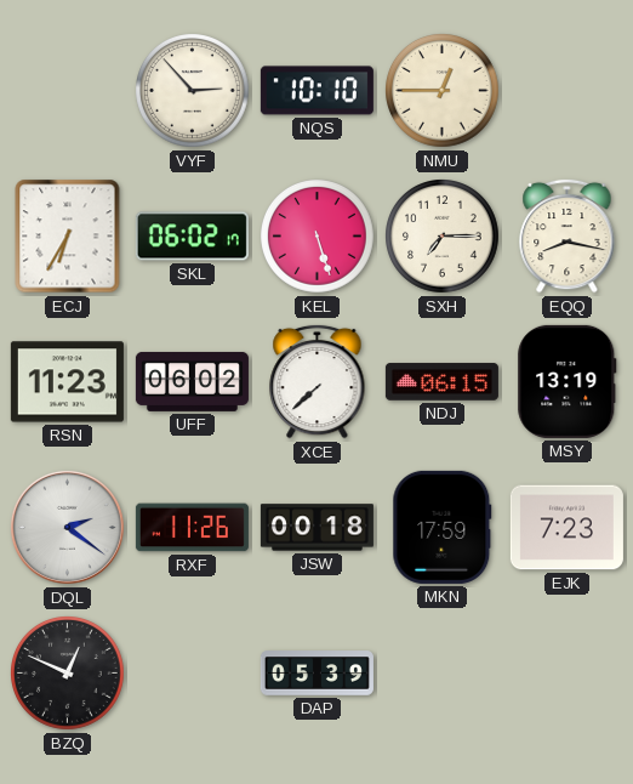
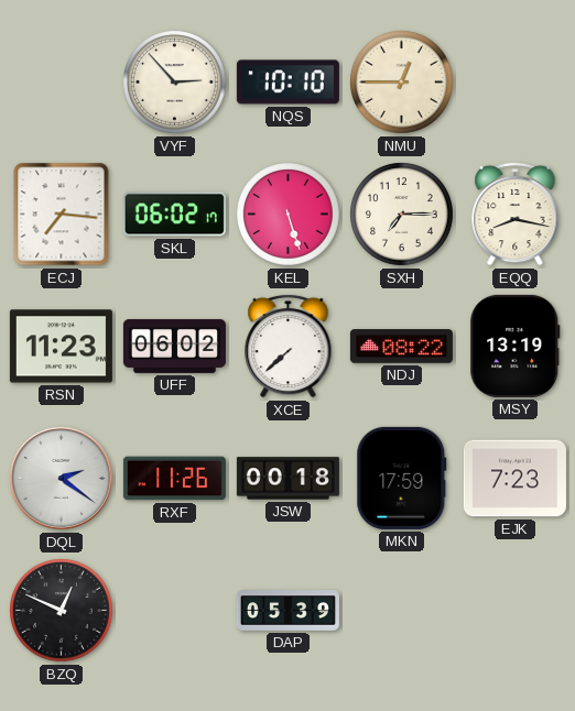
ECJ: 6:35 -> 7:16 (62, 215)
NDJ: 06:15 -> 08:22 (401, 347)
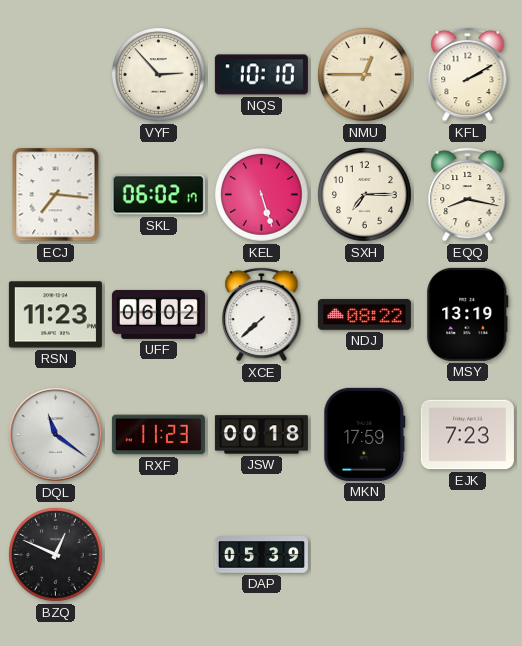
KFL: none -> 2:10 (468, 74)
DQL: 2:21 -> 11:21 (55, 434)
RXF: 11:26 -> 11:23 (158, 435)
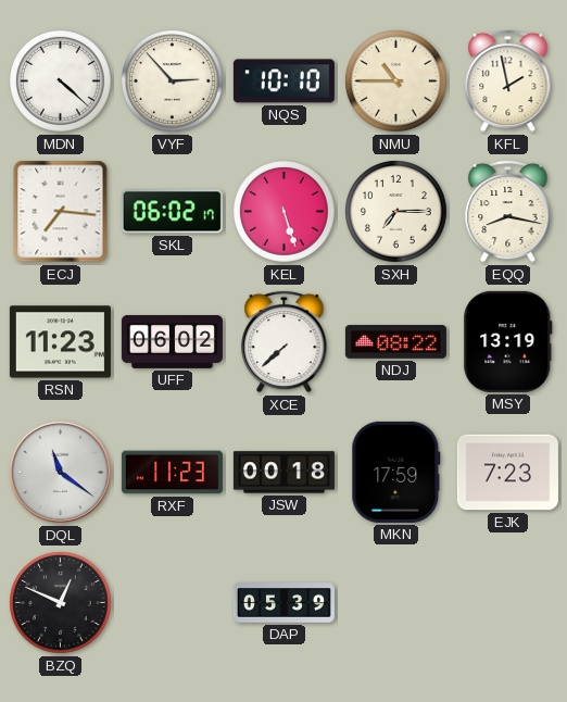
MDN: none -> 4:22 (61, 82)
NMU: 12:45 -> 10:45 (396, 82)
KFL: 2:10 -> 1:58 (508, 80)
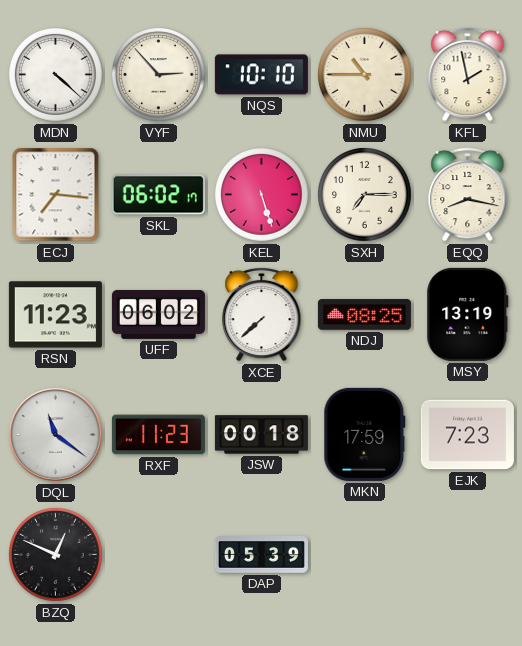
NDJ: 08:22 -> 08:25 (364, 315)
